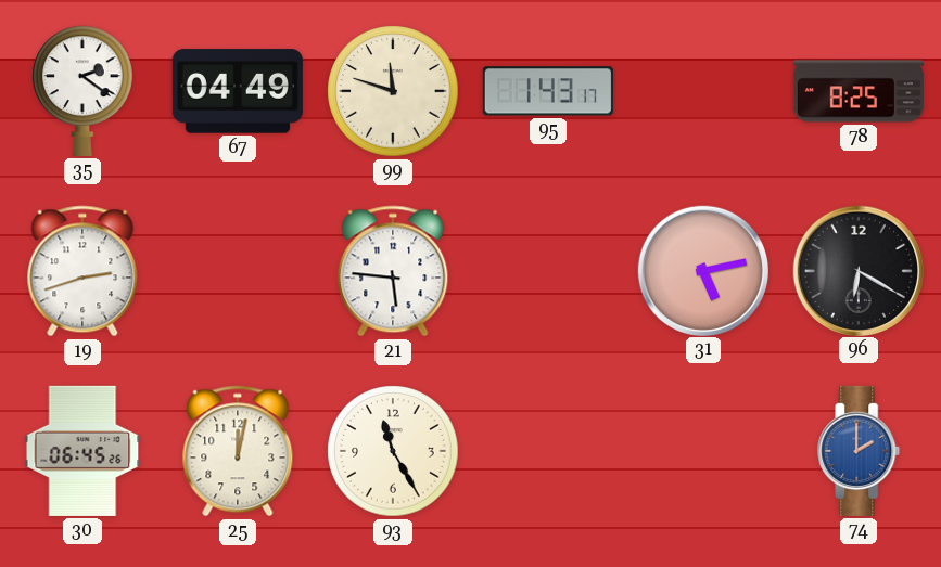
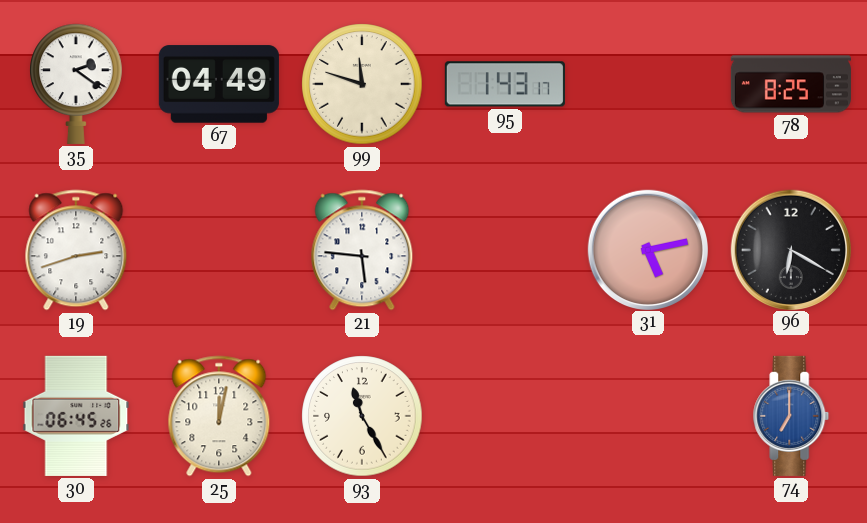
74: 2:00 -> 7:00 (791, 416)
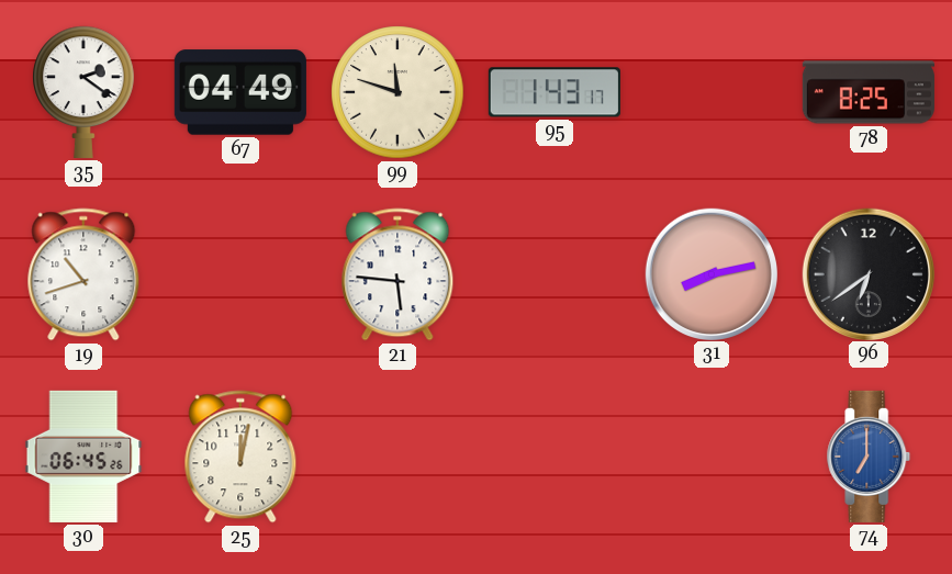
19: 2:42 -> 10:42 (83, 274)
31: 5:13 -> 8:13 (710, 273)
96: 6:20 -> 6:39 (867, 273)
93: 11:25 -> none (362, 416)
